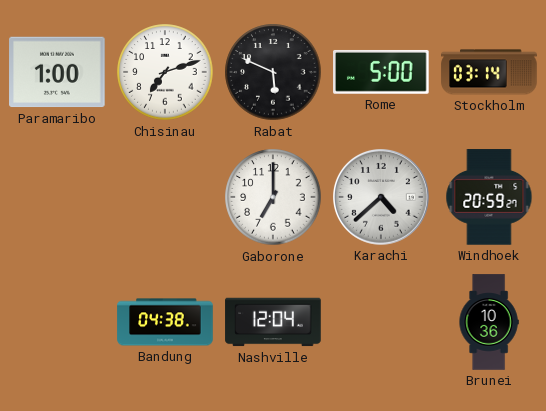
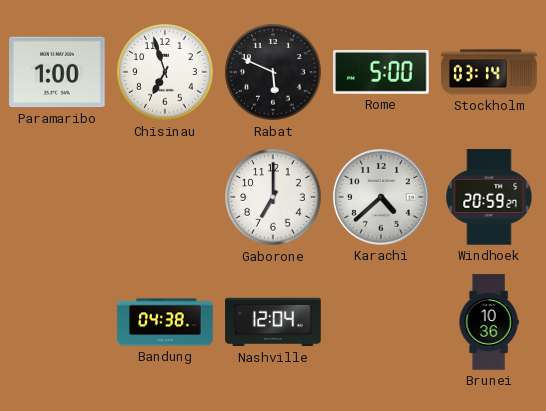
Chisinau: 7:12 -> 6:57 (165, 72)
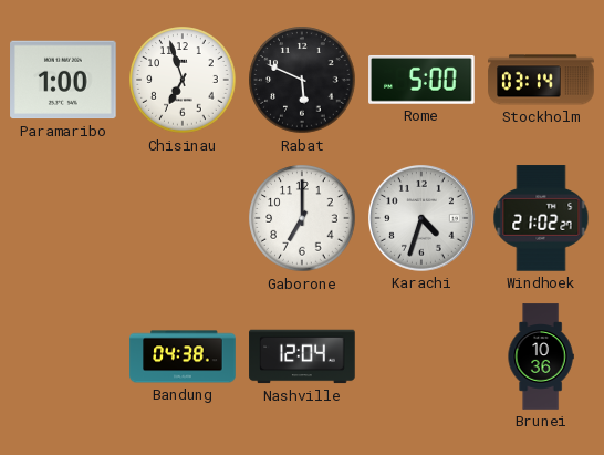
Karachi: 4:38 -> 4:33 (423, 219)
Windhoek: 20:59 -> 21:02 (541, 218)
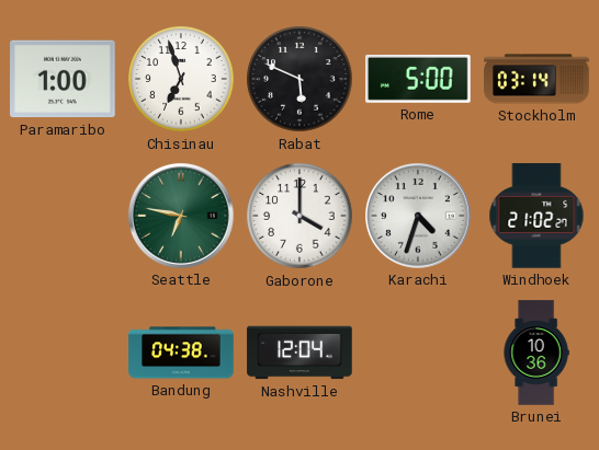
Seattle: none -> 6:47 (182, 217)
Gaborone: 7:00 -> 4:00 (299, 216)
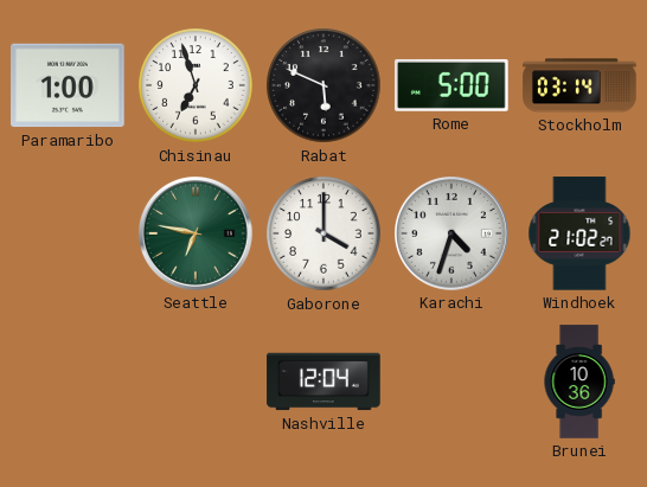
Bandung: 04:38 -> none (181, 353)
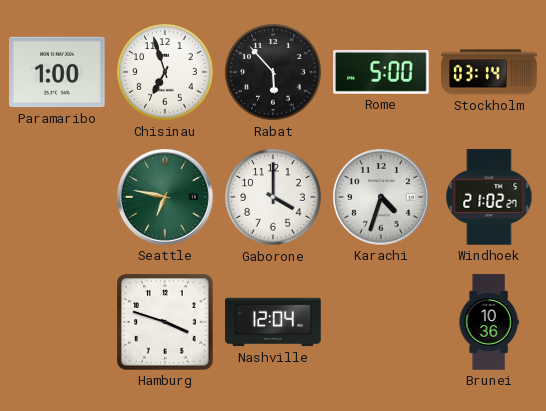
Rabat: 5:49 -> 5:53 (273, 72)
Hamburg: none -> 3:48 (165, 322)
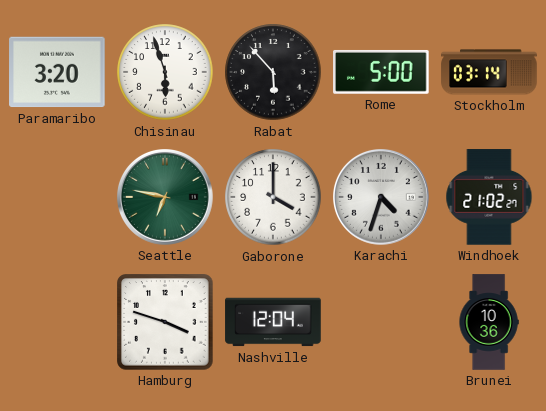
Paramaribo: 1:00 -> 3:20 (57, 72)
Chisinau: 6:57 -> 5:57 (165, 72)
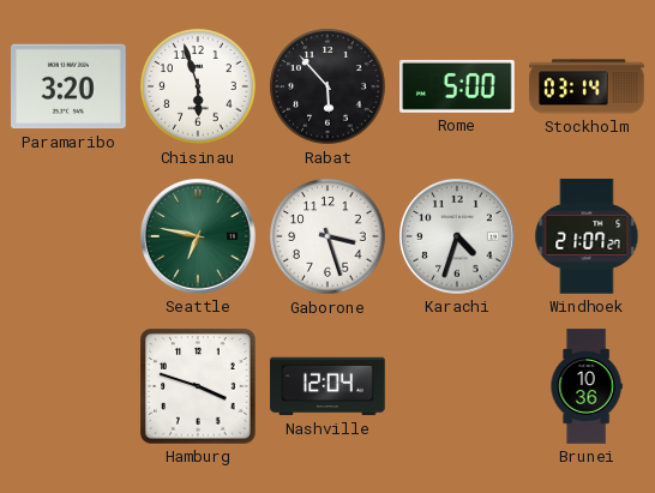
Gaborone: 4:00 -> 3:27 (327, 236)
Windhoek: 21:02 -> 21:07 (587, 236)
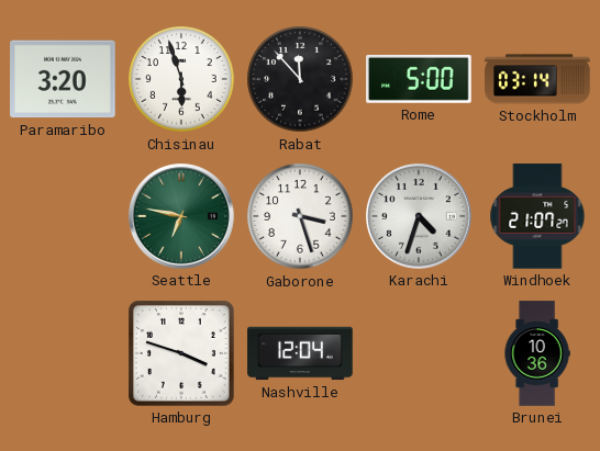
Rabat: 5:53 -> 11:53 (300, 79)
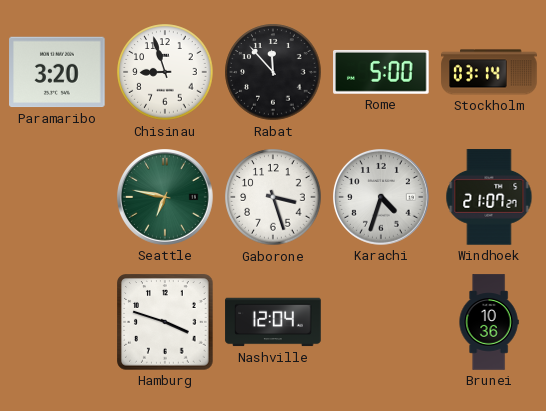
Chisinau: 5:57 -> 8:57 (165, 72)
